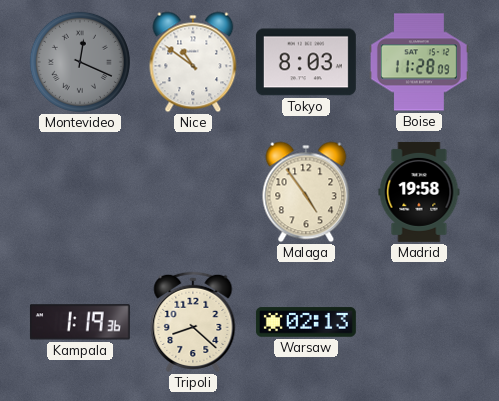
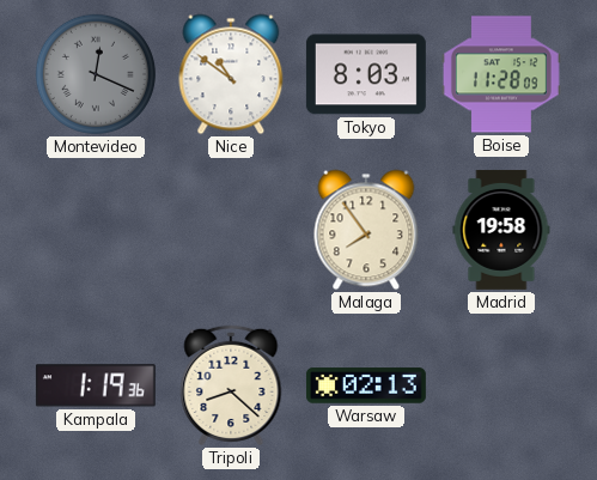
Malaga: 4:54 -> 7:54 (366, 230)
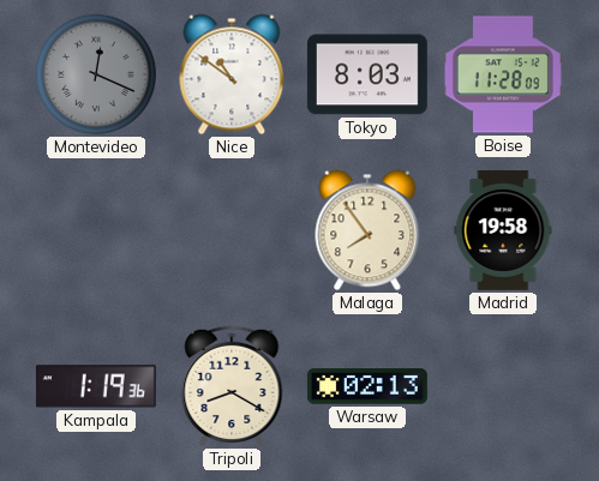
Tripoli: 8:22 -> 8:20 (232, 386)
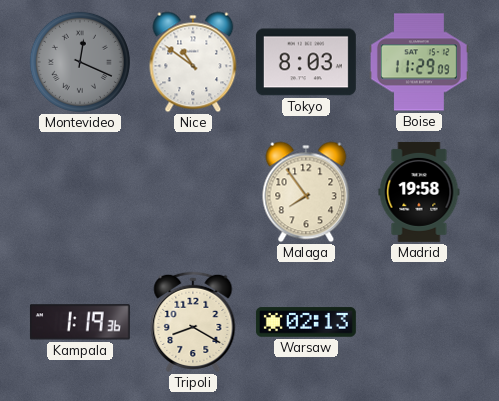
Boise: 11:28 -> 11:29 (419, 62)
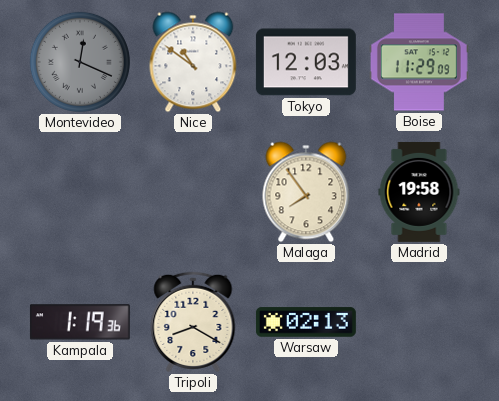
Tokyo: 8:03 -> 12:03 (306, 62)
